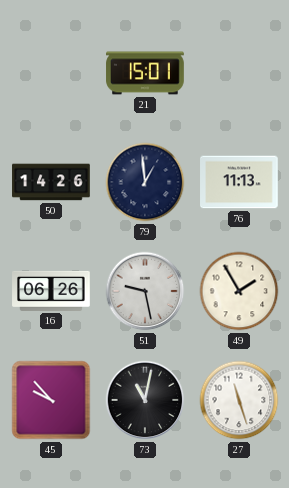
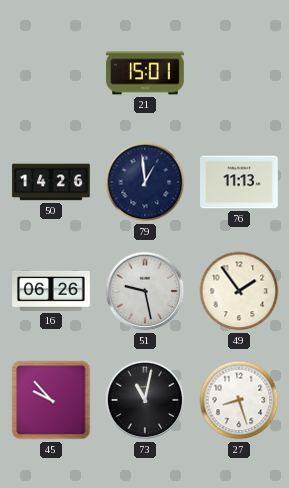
49: 1:55 -> 1:54 (239, 291)
27: 11:27 -> 8:27 (239, 400)
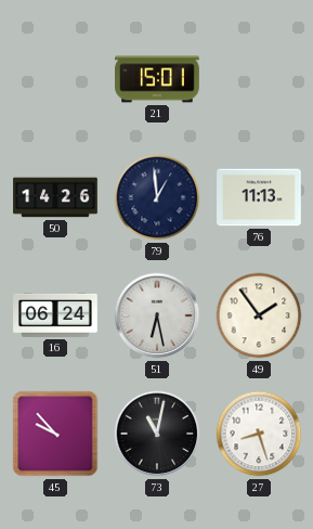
16: 06:26 -> 06:24 (55, 315)
51: 9:28 -> 6:28 (157, 315)
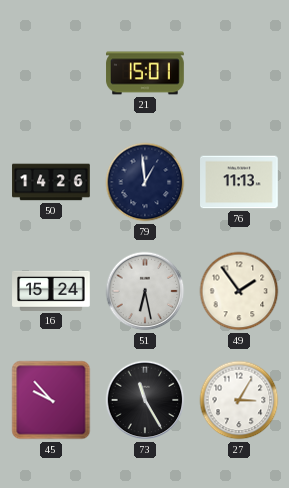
16: 06:24 -> 15:24 (51, 291)
73: 11:02 -> 11:25 (145, 400)
27: 8:27 -> 3:05 (239, 400)
